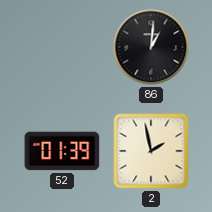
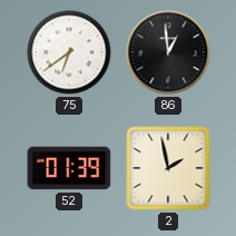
75: none -> 6:39 (69, 52)
86: 1:01 -> 12:59 (168, 52)
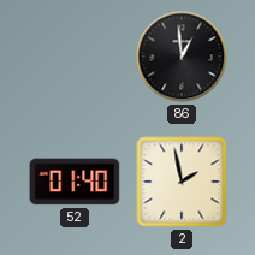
75: 6:39 -> none (69, 52)
52: 01:39 -> 01:40 (75, 182)
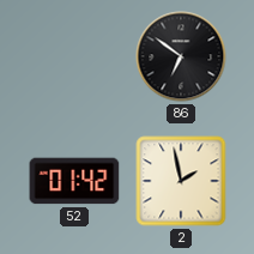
86: 12:59 -> 6:51 (181, 56)
52: 01:40 -> 01:42 (74, 181)
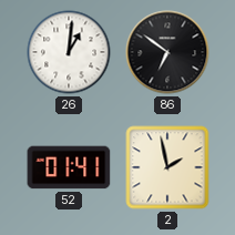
26: none -> 1:01 (69, 52)
52: 01:42 -> 01:41 (69, 167)
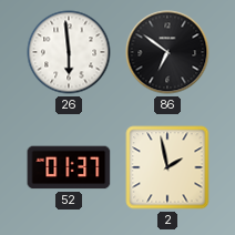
26: 1:01 -> 5:59 (69, 52)
52: 01:41 -> 01:37 (69, 167)
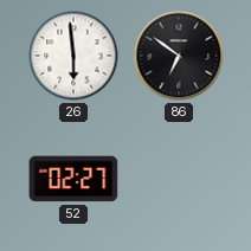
52: 01:37 -> 02:27 (73, 179)
2: 1:58 -> none (167, 167)
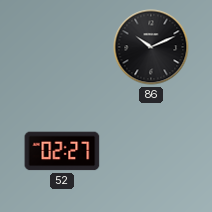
26: 5:59 -> none (73, 56)
86: 6:51 -> 10:11 (151, 47)
